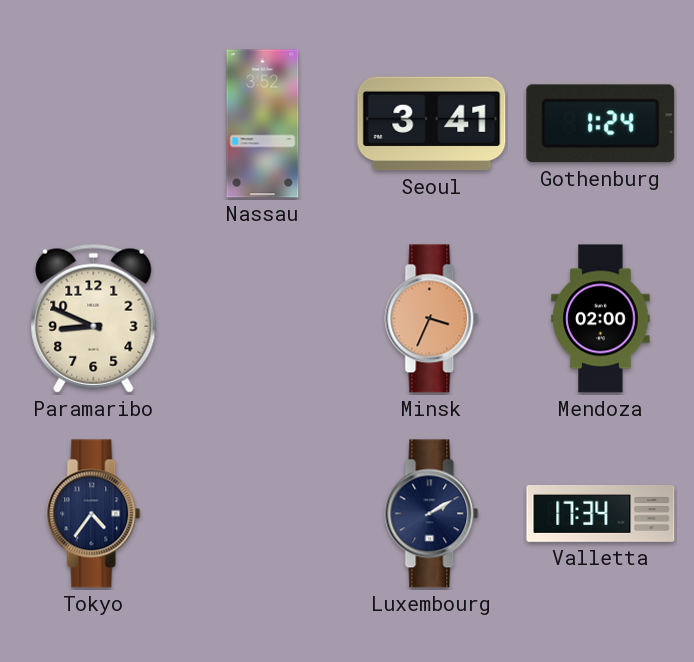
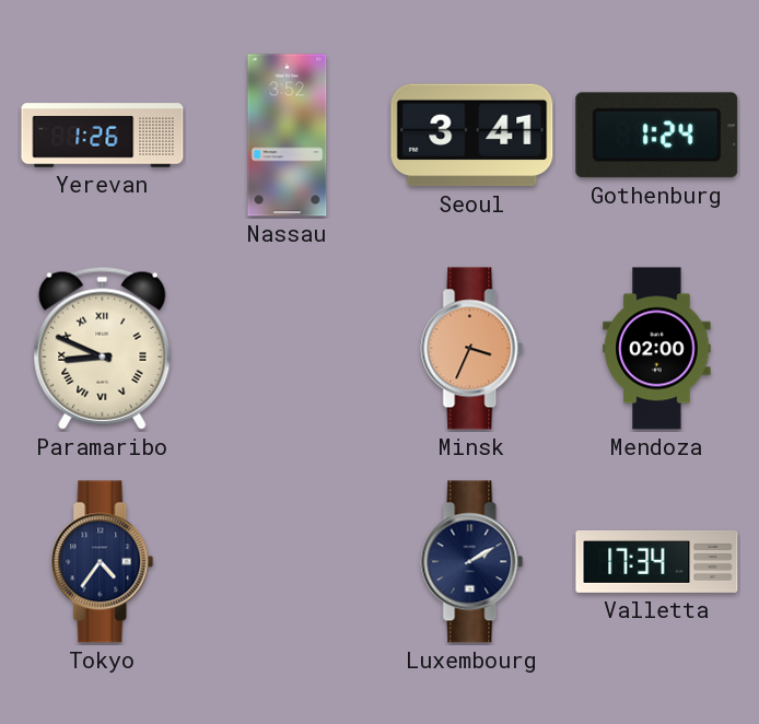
Yerevan: none -> 1:26 (103, 136)
Paramaribo numerals: Arabic -> Roman (103, 348)
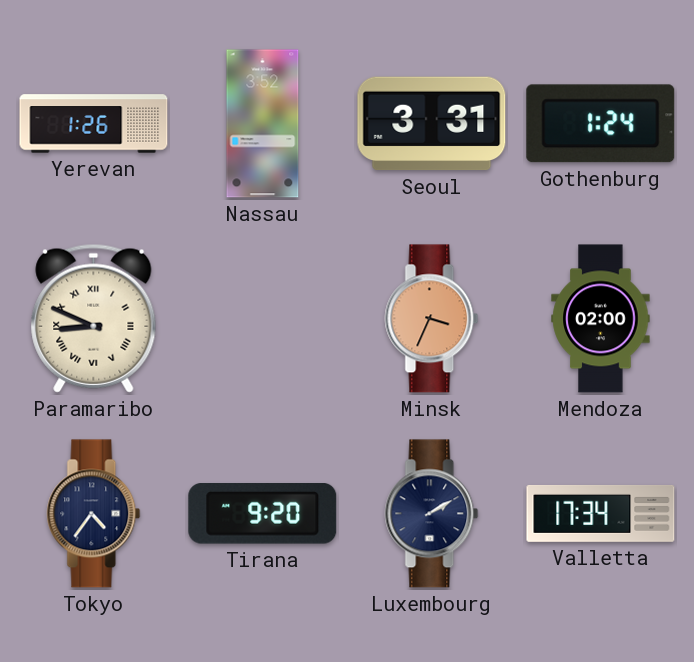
Seoul: 3:41 -> 3:31 (432, 124)
Tirana: none -> 9:20 (263, 514)
